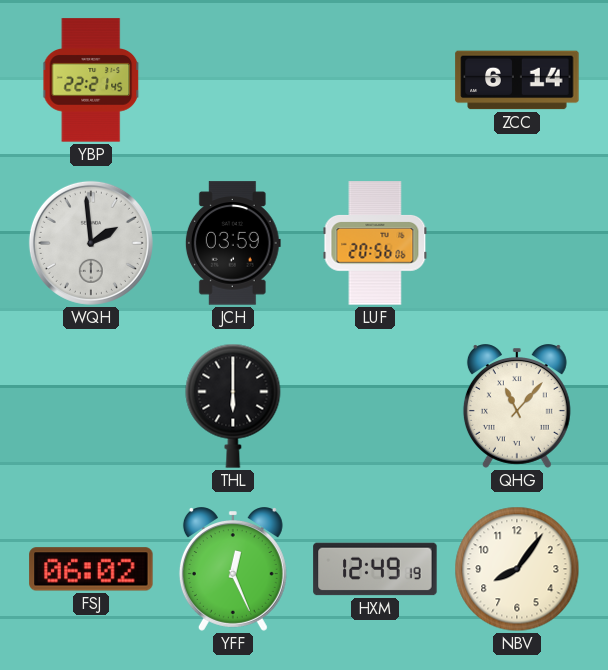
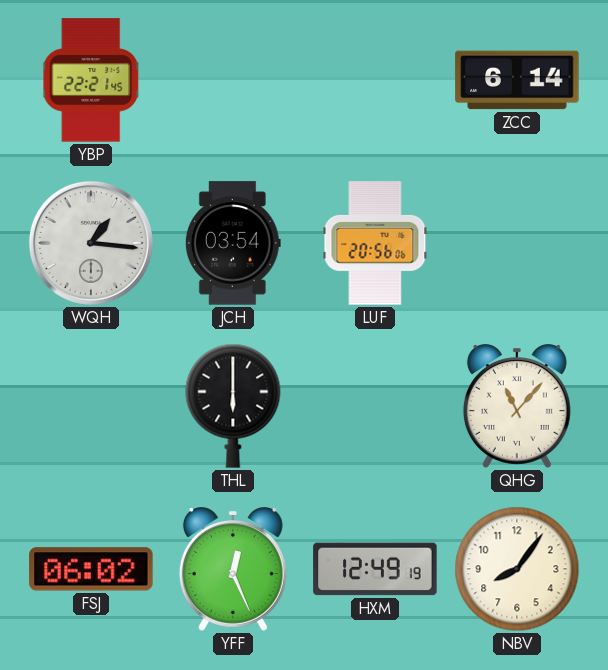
WQH: 1:59 -> 1:16 (91, 243)
JCH: 03:59 -> 03:54 (233, 243)
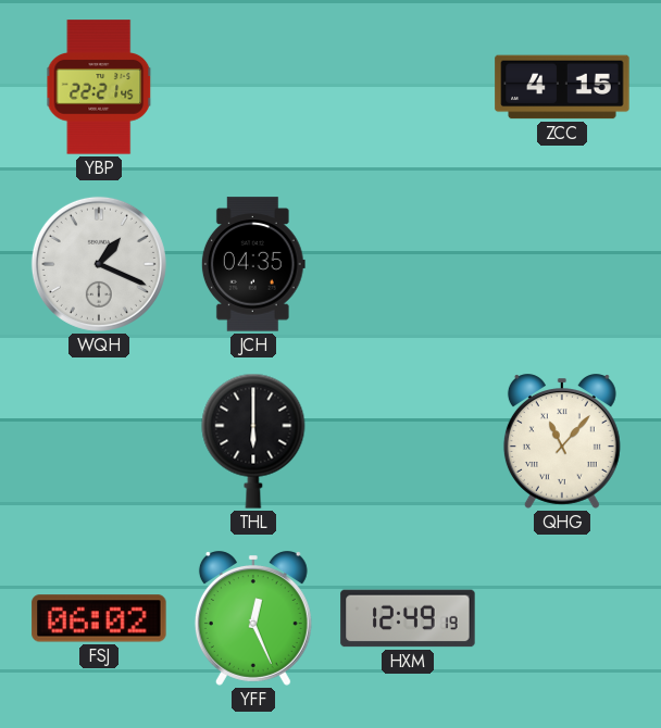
ZCC: 6:14 -> 4:15 (562, 87)
WQH: 1:16 -> 1:19 (99, 264)
JCH: 03:54 -> 04:35 (253, 264)
LUF: 20:56 -> none (375, 243)
NBV: 8:06 -> none (517, 569)
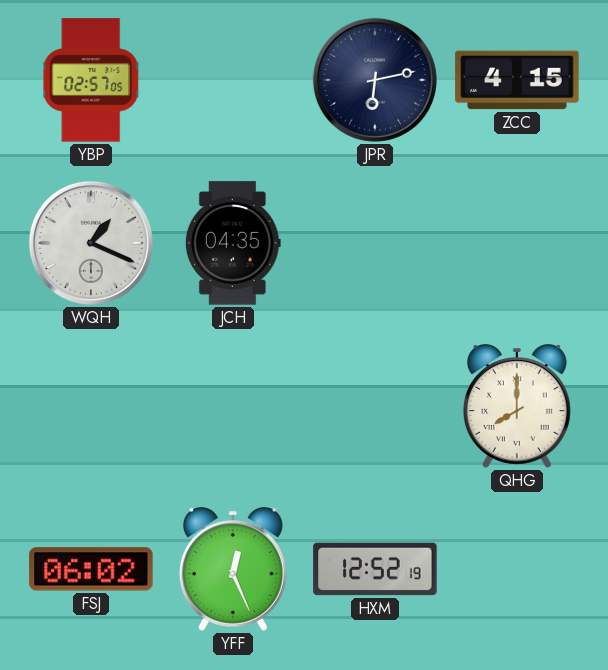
YBP: 22:21 -> 02:57 (92, 80)
JPR: none -> 6:13 (375, 80)
THL: 6:00 -> none (253, 441)
QHG: 11:07 -> 8:00 (517, 406)
HXM: 12:49 -> 12:52 (375, 569)
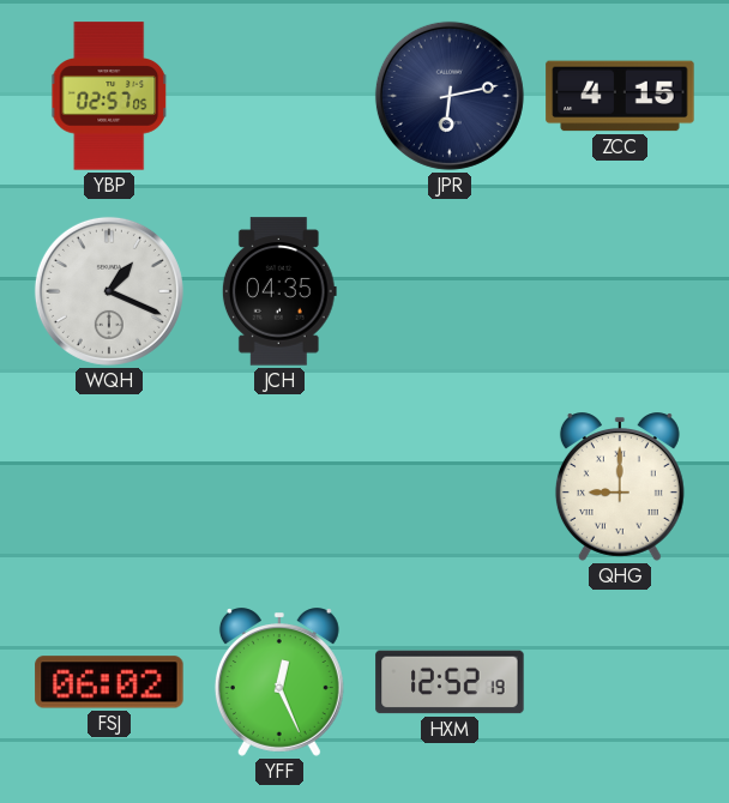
QHG: 8:00 -> 9:00 (620, 487)
